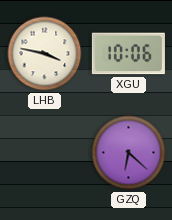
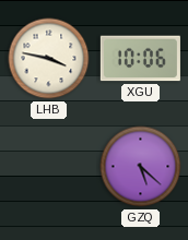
GZQ: 6:22 -> 5:22 (141, 167)
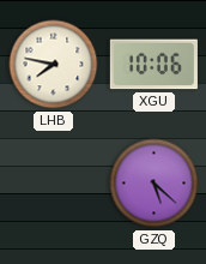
LHB: 3:47 -> 7:47 (54, 65)
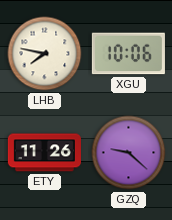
ETY: none -> 11:26 (44, 153)
GZQ: 5:22 -> 9:22 (129, 153)
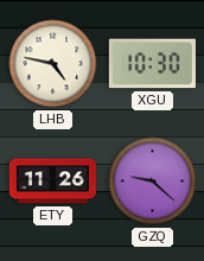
LHB: 7:47 -> 4:47 (53, 64)
XGU: 10:06 -> 10:30 (152, 64)
